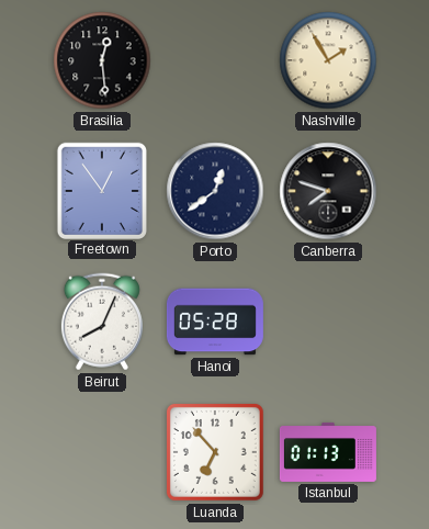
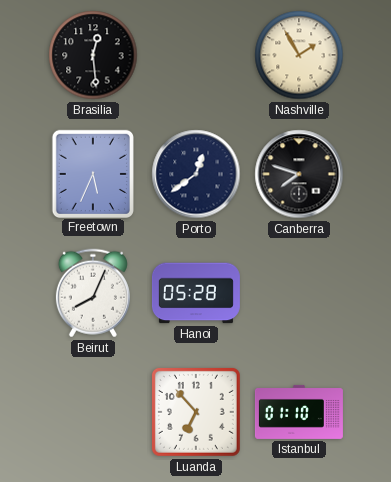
Freetown: 12:54 -> 5:34 (92, 173)
Istanbul: 01:13 -> 01:10 (299, 412)
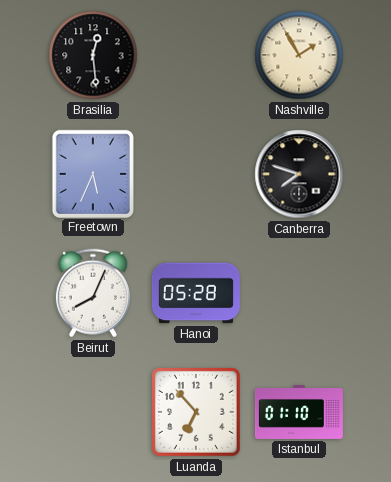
Porto: 12:39 -> none (196, 174)
